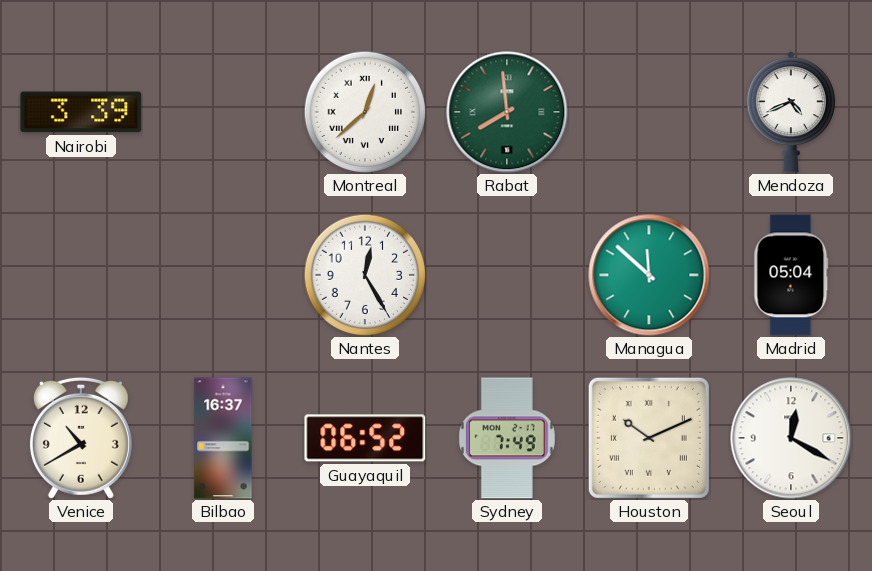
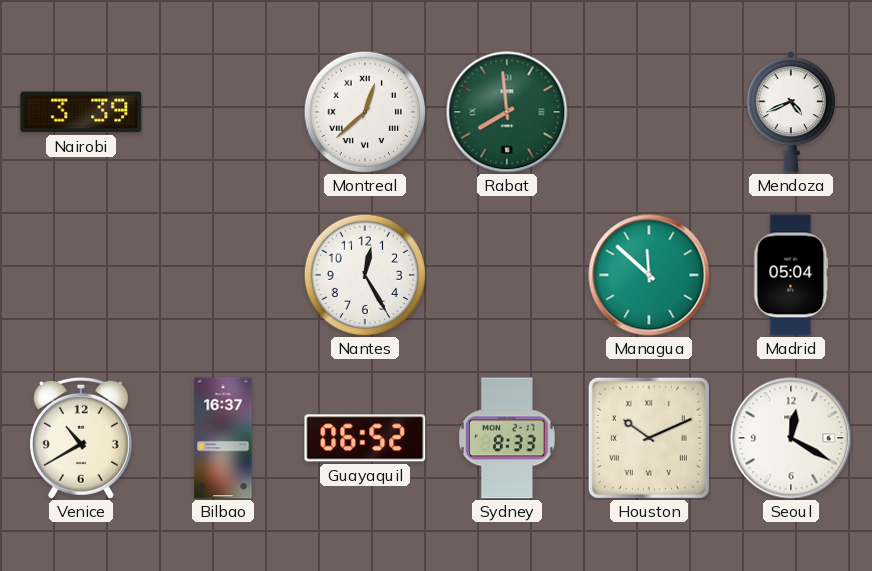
Sydney: 7:49 -> 8:33 (507, 438)
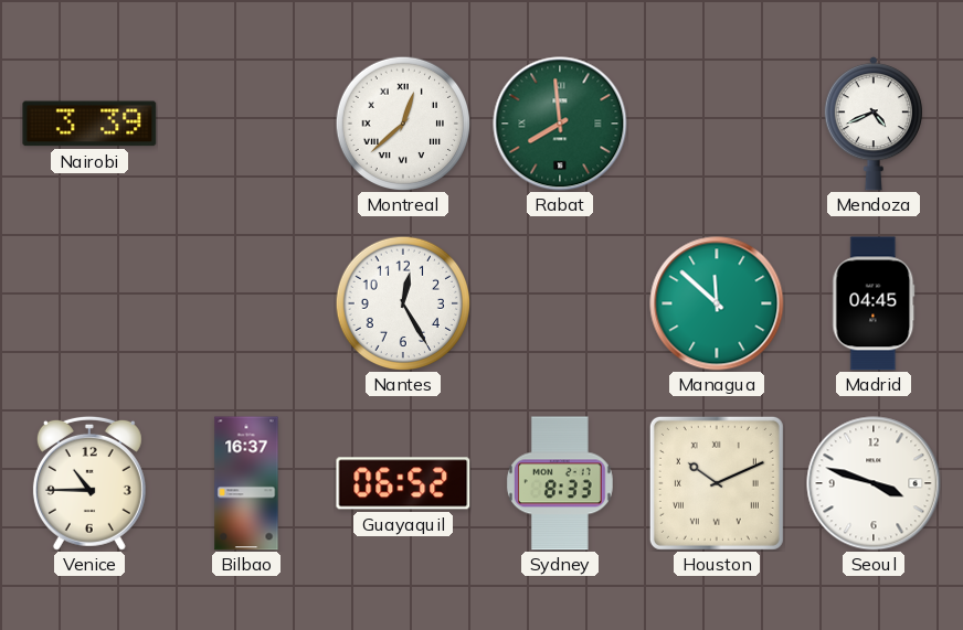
Madrid: 05:04 -> 04:45 (874, 303)
Venice: 10:40 -> 10:45 (89, 483)
Seoul: 12:20 -> 3:48 (874, 483)
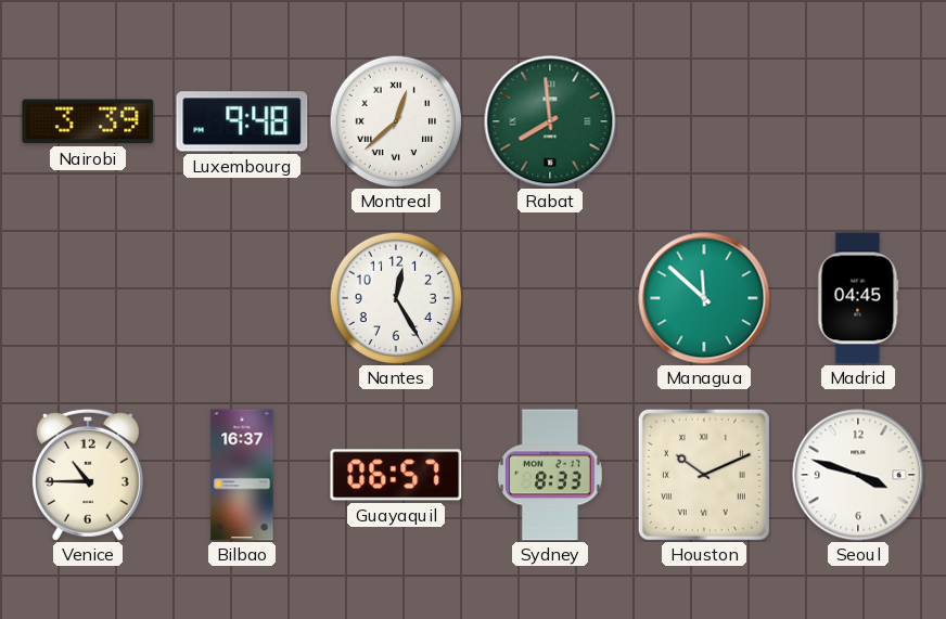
Luxembourg: none -> 9:48 (242, 121)
Mendoza: 4:41 -> none (874, 124)
Guayaquil: 06:52 -> 06:57 (396, 475)
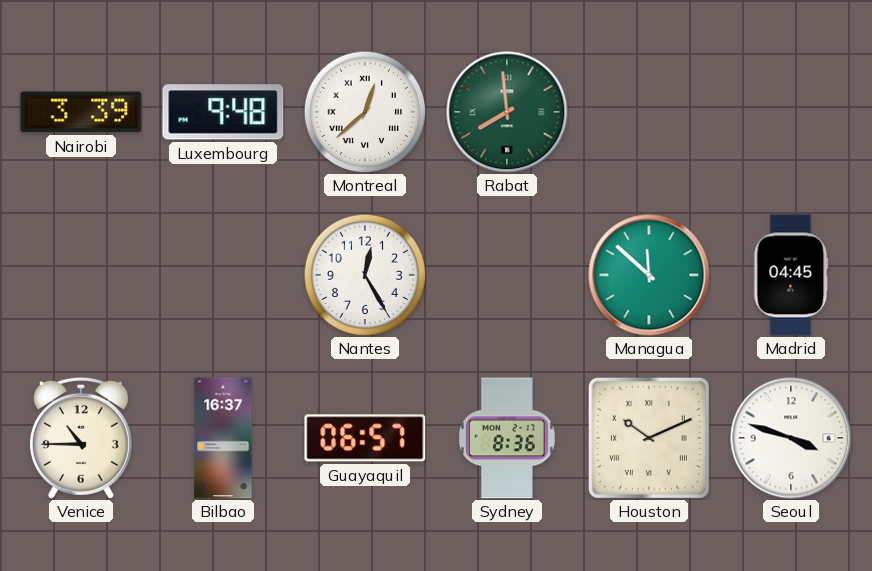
Sydney: 8:33 -> 8:36 (507, 438)
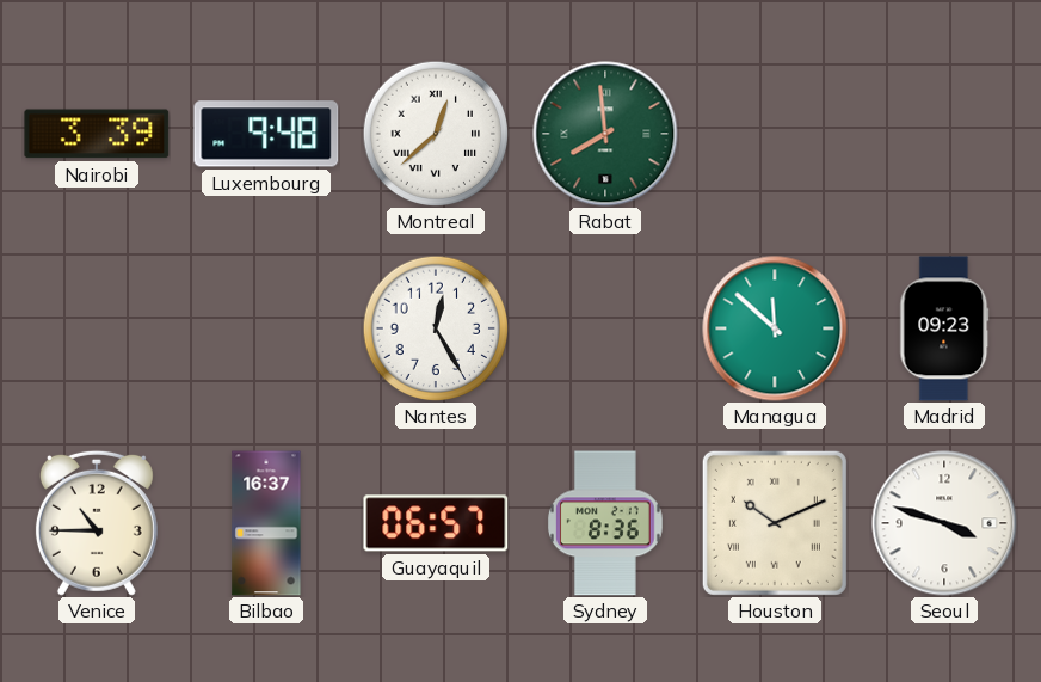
Madrid: 04:45 -> 09:23 (944, 328)
